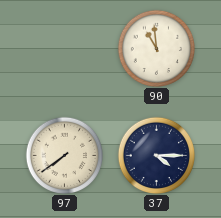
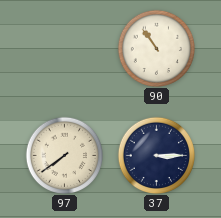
90: 10:59 -> 10:54 (156, 48)
37: 4:15 -> 3:15 (156, 155)
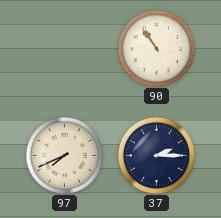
97: 7:39 -> 7:41 (64, 155)
37: 3:15 -> 2:15 (156, 155)
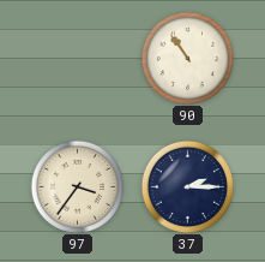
97: 7:41 -> 3:36 (77, 186)
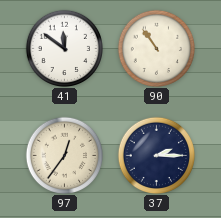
41: none -> 11:51 (64, 48)
97: 3:36 -> 12:36 (64, 155)
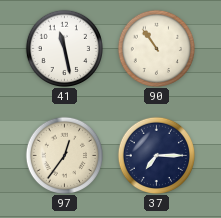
41: 11:51 -> 11:28 (64, 48)
37: 2:15 -> 7:15 (156, 155)
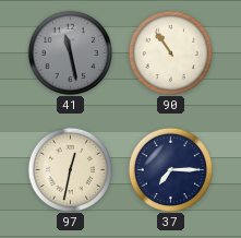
41 dial: white -> grey (70, 52)
97: 12:36 -> 12:32 (70, 169)
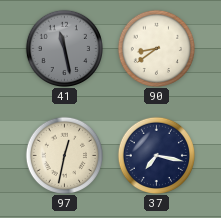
90: 10:54 -> 8:39 (156, 48)
37: 7:15 -> 7:17 (156, 155)
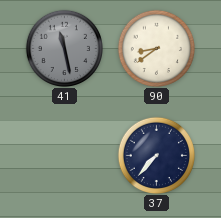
97: 12:32 -> none (64, 155)
37: 7:17 -> 7:37 (156, 155)
